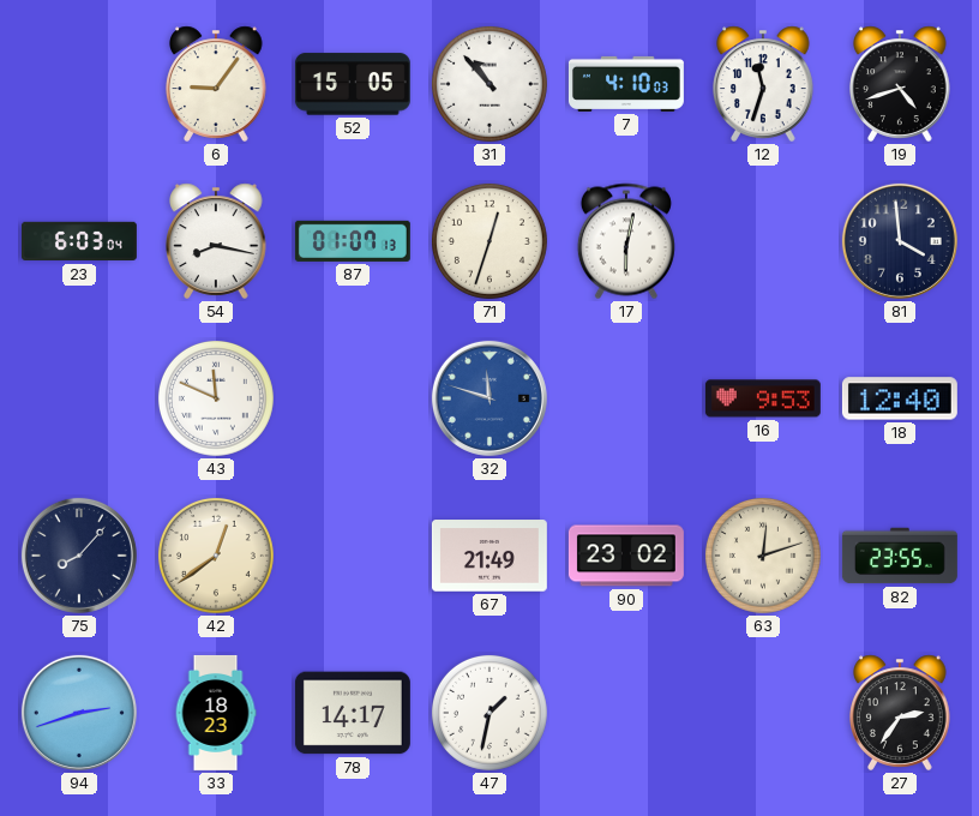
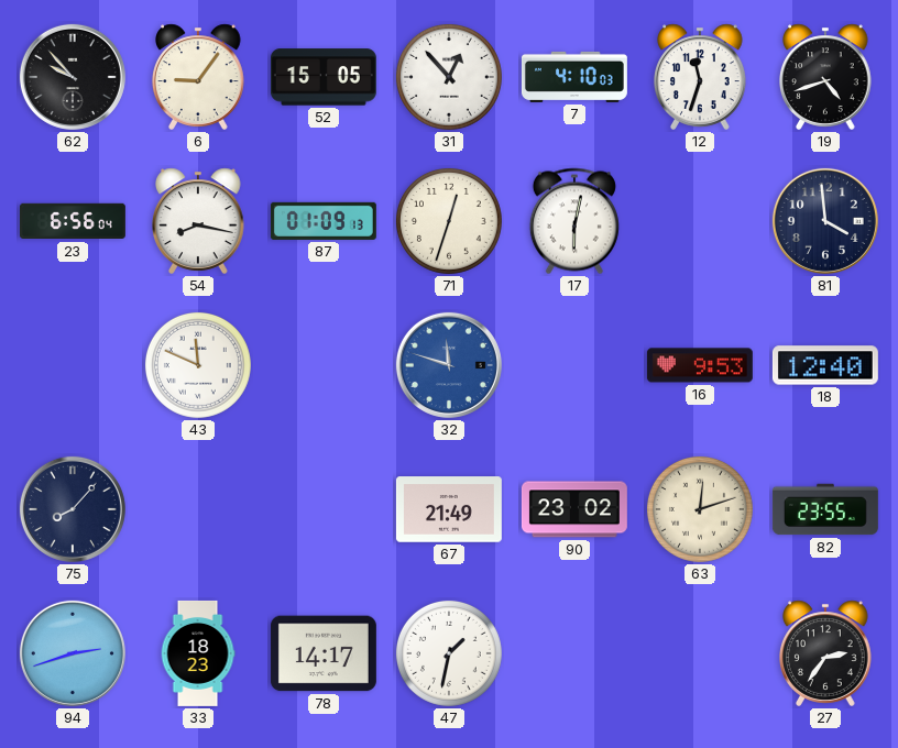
62: none -> 9:53 (73, 77)
31: 10:53 -> 12:53 (449, 77)
23: 6:03 -> 6:56 (73, 221)
87: 01:07 -> 01:09 (324, 221)
42: 12:39 -> none (216, 556)
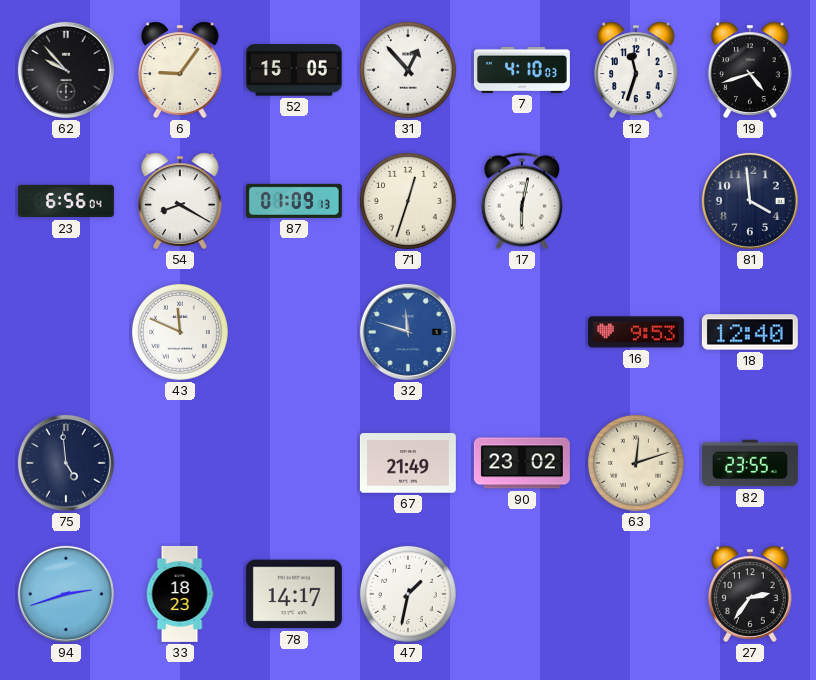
54: 8:17 -> 8:20 (181, 201)
75: 8:07 -> 4:59 (66, 463)
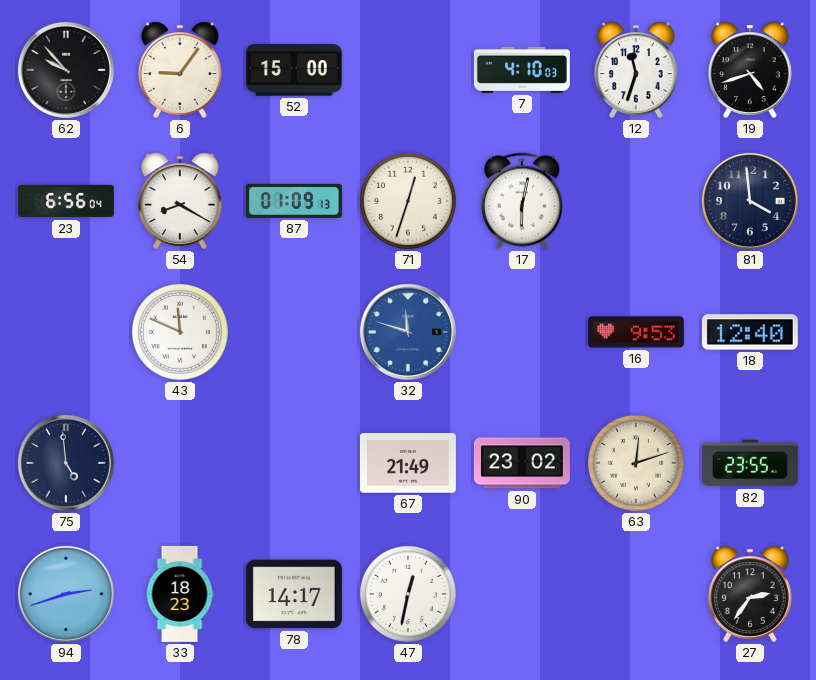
52: 15:05 -> 15:00 (294, 70)
31: 12:53 -> none (408, 70)
47: 1:32 -> 12:32 (408, 594)
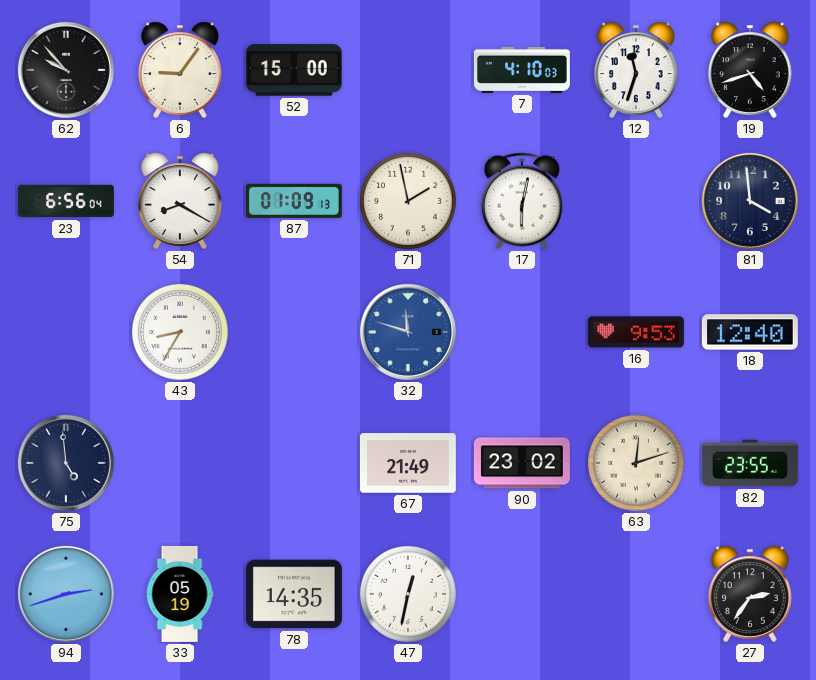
71: 12:33 -> 1:58 (408, 201)
43: 11:49 -> 8:35 (180, 332)
33: 18:23 -> 05:19 (180, 594)
78: 14:17 -> 14:35 (294, 594)
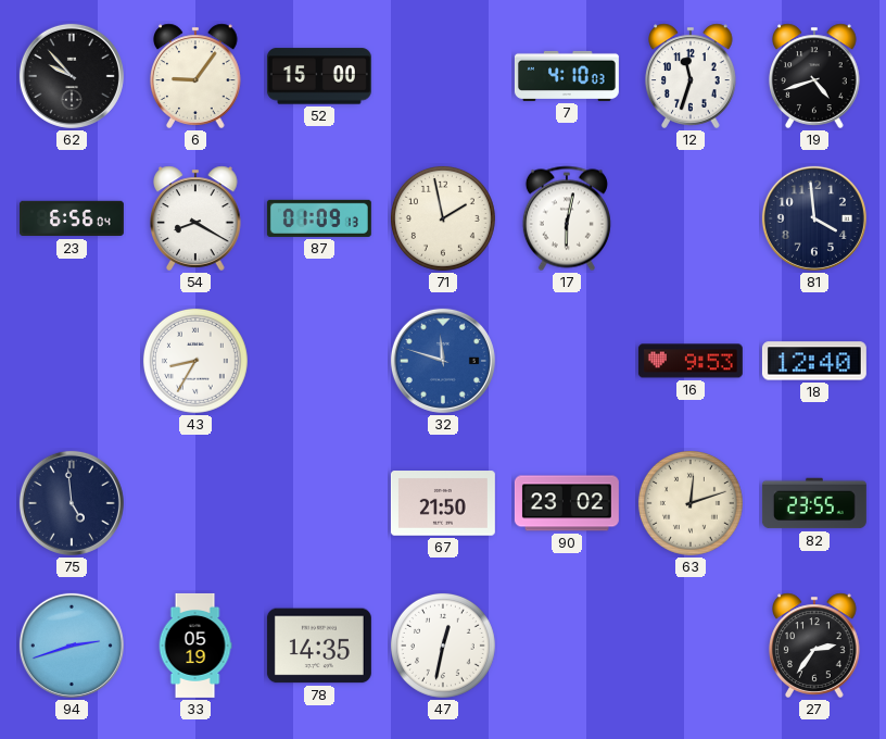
67: 21:49 -> 21:50 (443, 503)
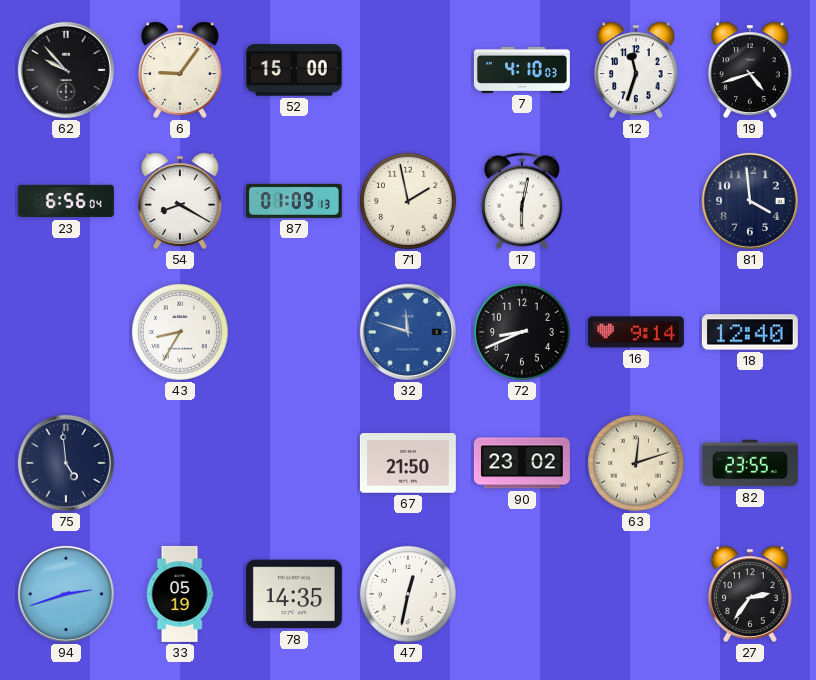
72: none -> 8:41 (522, 332)
16: 9:53 -> 9:14 (636, 332)
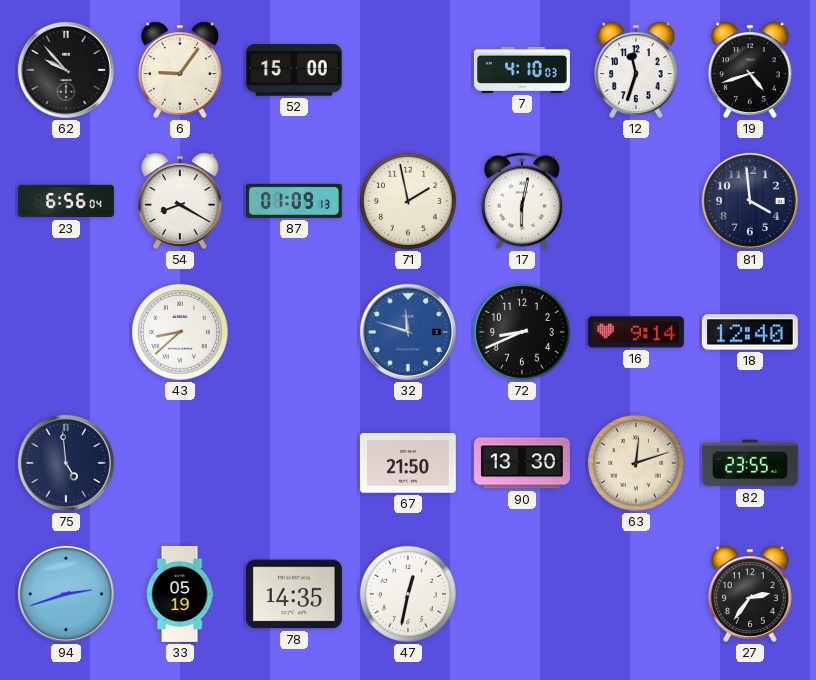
43: 8:35 -> 8:38 (180, 332)
90: 23:02 -> 13:30 (522, 463)
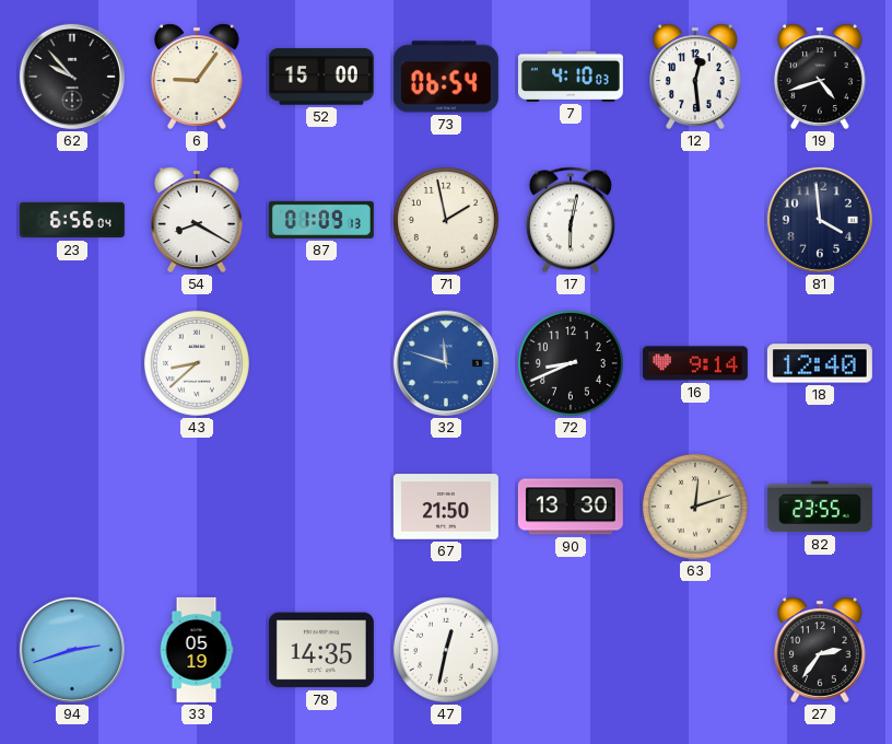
73: none -> 06:54 (446, 77)
12: 11:33 -> 12:29 (696, 77)
75: 4:59 -> none (66, 463)
